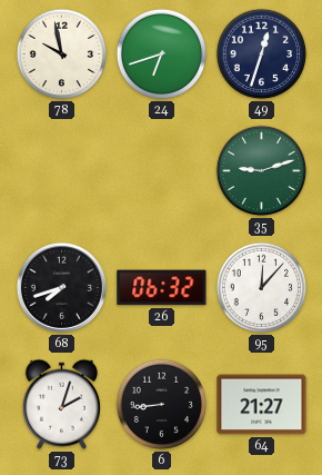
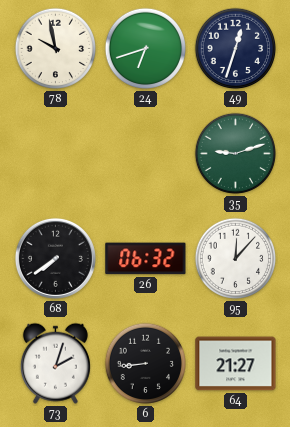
68: 7:42 -> 7:39 (55, 258)
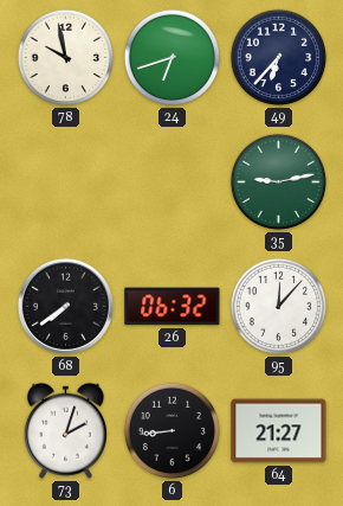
49: 12:33 -> 6:37 (279, 58)
35: 9:12 -> 9:13 (279, 182)
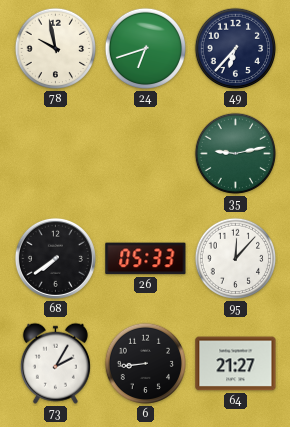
26: 06:32 -> 05:33 (146, 259)
73: 2:03 -> 2:05 (55, 363)
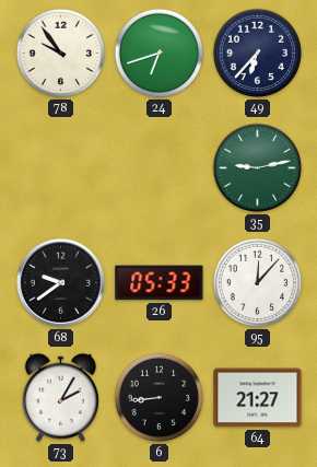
78: 9:58 -> 9:54 (61, 54)
68: 7:39 -> 9:39 (60, 282)
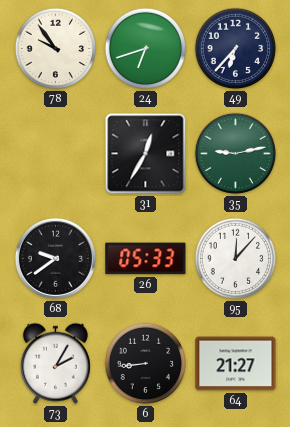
31: none -> 12:35 (146, 154)
